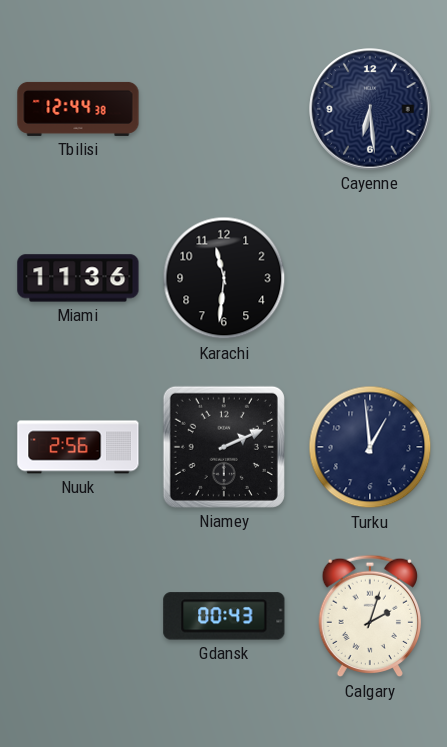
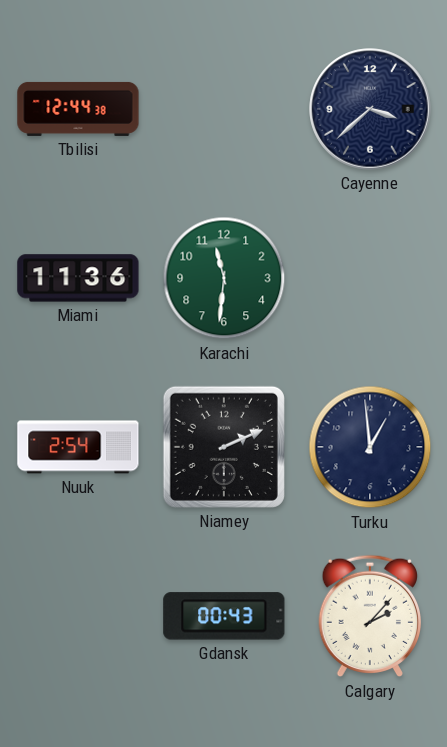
Cayenne: 6:29 -> 3:38 (370, 109)
Karachi dial: black -> green (224, 278)
Nuuk: 2:56 -> 2:54 (78, 447)
Calgary: 2:03 -> 2:07 (369, 616)
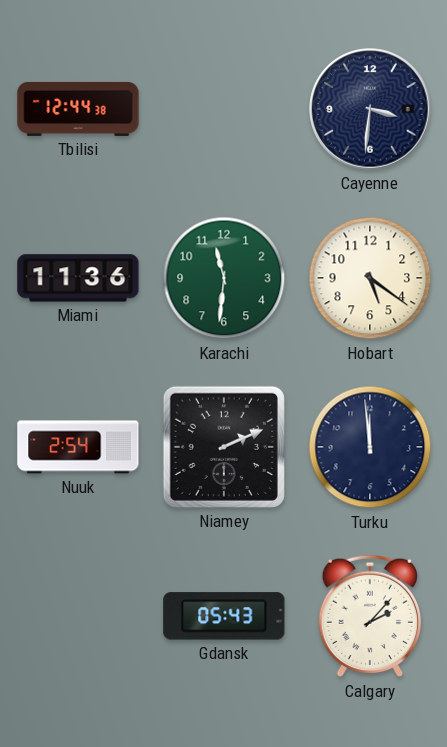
Cayenne: 3:38 -> 3:31 (370, 109)
Hobart: none -> 5:21 (370, 278)
Turku: 12:59 -> 11:59 (370, 447)
Gdansk: 00:43 -> 05:43 (224, 616)
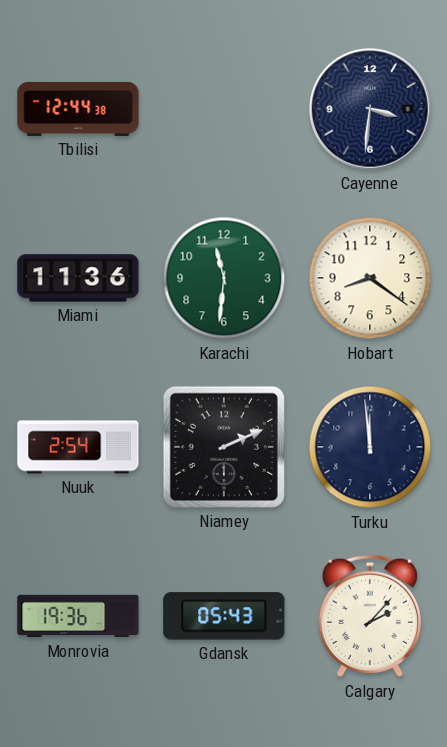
Hobart: 5:21 -> 8:21 (370, 278)
Monrovia: none -> 19:36 (78, 616)
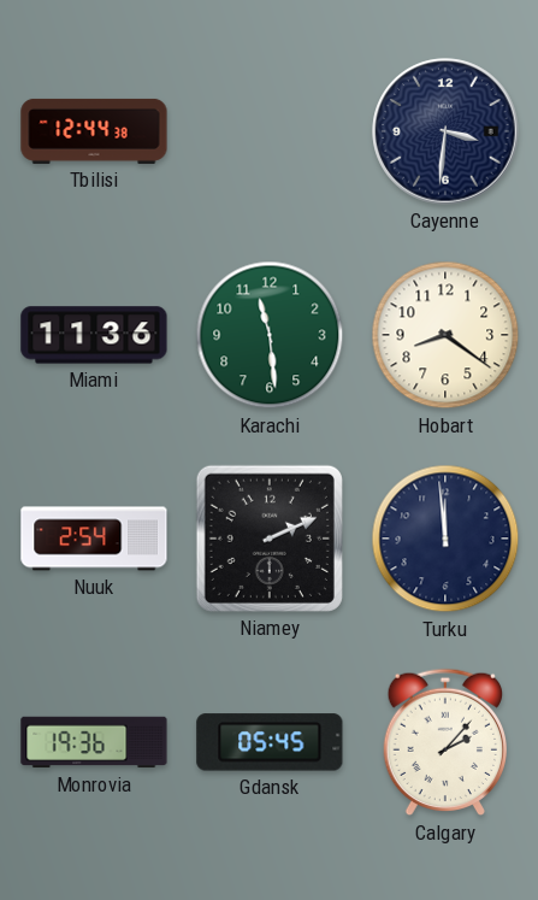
Karachi: 11:31 -> 11:29 (270, 335)
Gdansk: 05:43 -> 05:45 (270, 742)
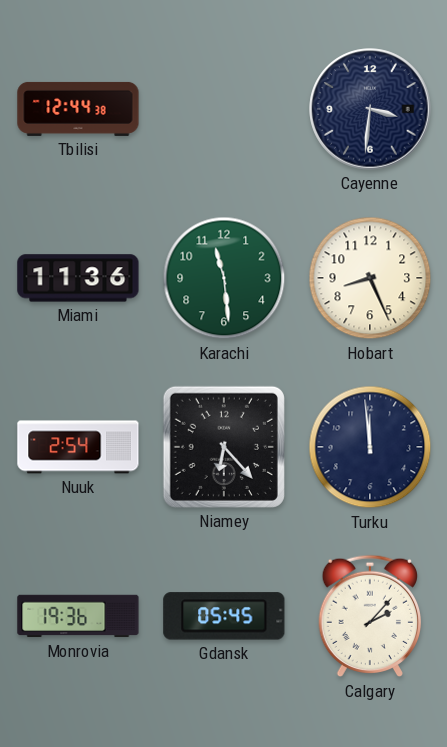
Hobart: 8:21 -> 8:26 (370, 278)
Niamey: 2:11 -> 6:23 (224, 447)
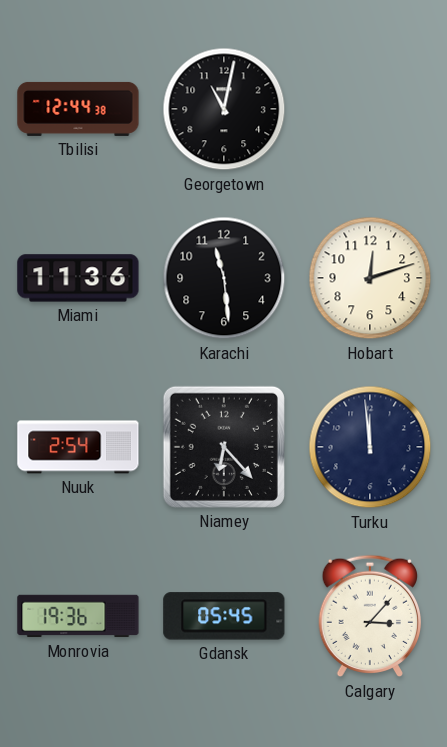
Georgetown: none -> 11:02 (224, 109)
Cayenne: 3:31 -> none (370, 109)
Karachi dial: green -> black (224, 278)
Hobart: 8:26 -> 12:12 (370, 278)
Calgary: 2:07 -> 3:07 (369, 616)
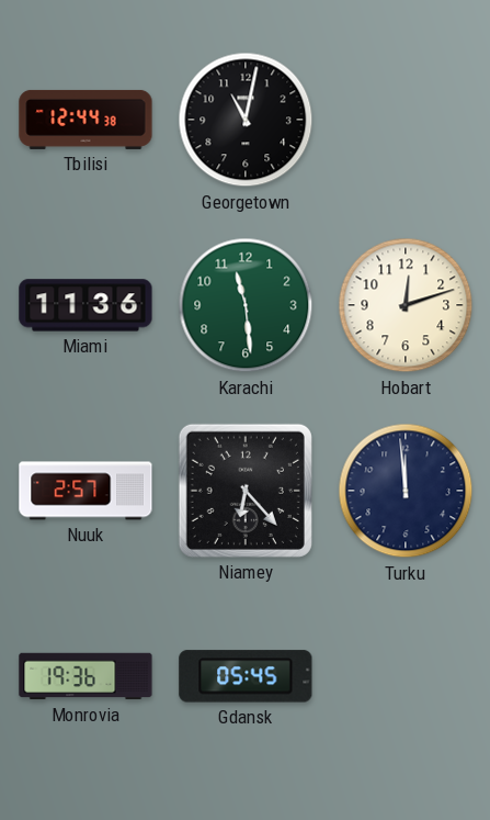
Karachi dial: black -> green (246, 305)
Nuuk: 2:54 -> 2:57 (86, 491)
Calgary: 3:07 -> none (369, 616)
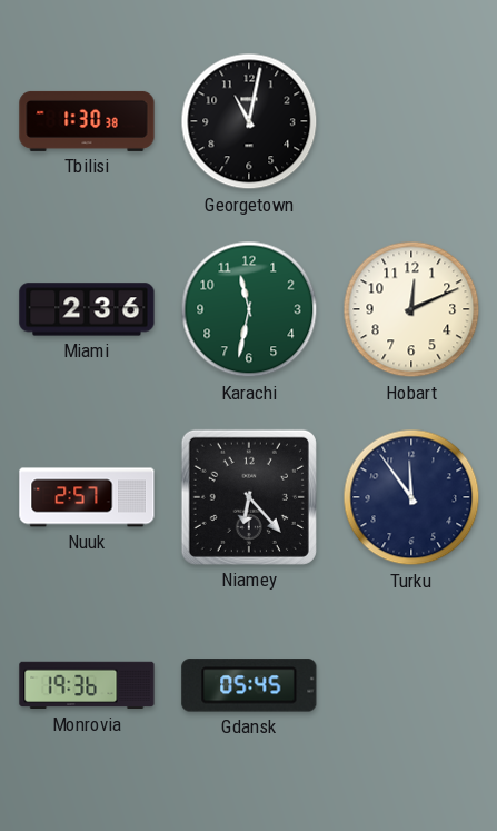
Tbilisi: 12:44 -> 1:30 (87, 121)
Miami: 11:36 -> 2:36 (87, 309)
Karachi: 11:29 -> 11:32 (249, 309)
Hobart: 12:12 -> 12:11 (411, 309)
Turku: 11:59 -> 11:54 (411, 497)
